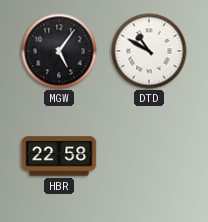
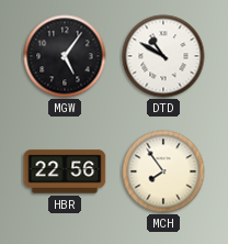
HBR: 22:58 -> 22:56 (65, 171)
MCH: none -> 7:54 (163, 171)
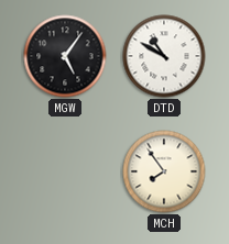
HBR: 22:56 -> none (65, 171)
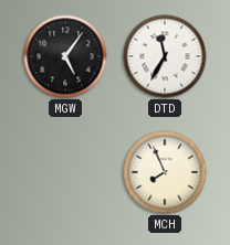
DTD: 10:50 -> 11:35 (165, 56)
MCH: 7:54 -> 7:56 (165, 172)
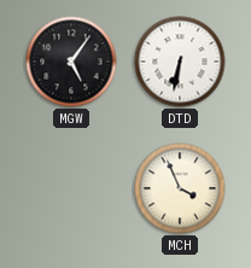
DTD: 11:35 -> 6:32 (180, 62)
MCH: 7:56 -> 3:56 (180, 188)
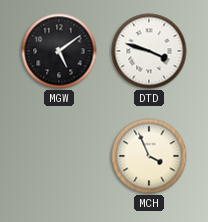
MGW: 5:06 -> 5:09 (59, 51)
DTD: 6:32 -> 3:48 (149, 51)
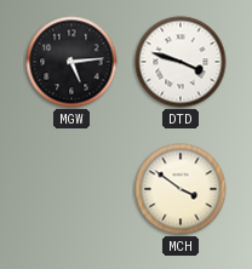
MGW: 5:09 -> 5:14 (71, 62)
MCH: 3:56 -> 3:51 (181, 189)
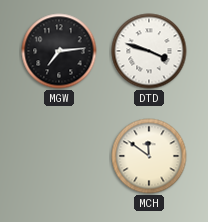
MGW: 5:14 -> 7:14 (59, 51)
MCH: 3:51 -> 11:51 (149, 156)
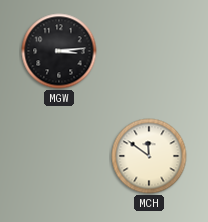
MGW: 7:14 -> 3:14 (59, 51)
DTD: 3:48 -> none (149, 51)
